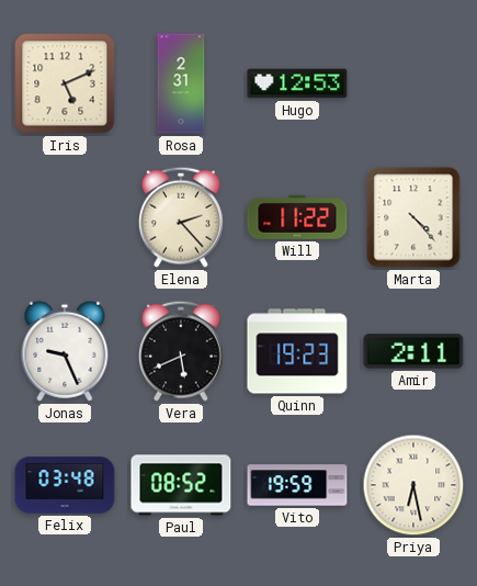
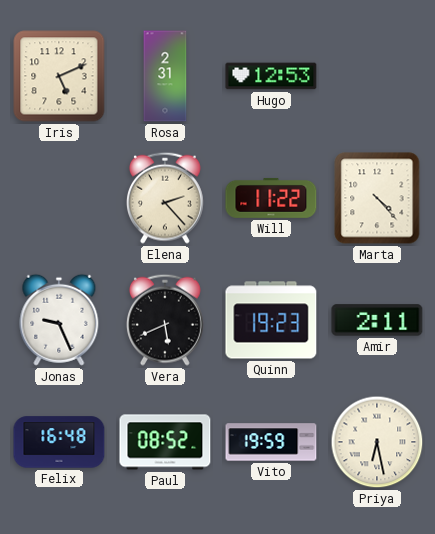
Felix: 03:48 -> 16:48 (59, 442)
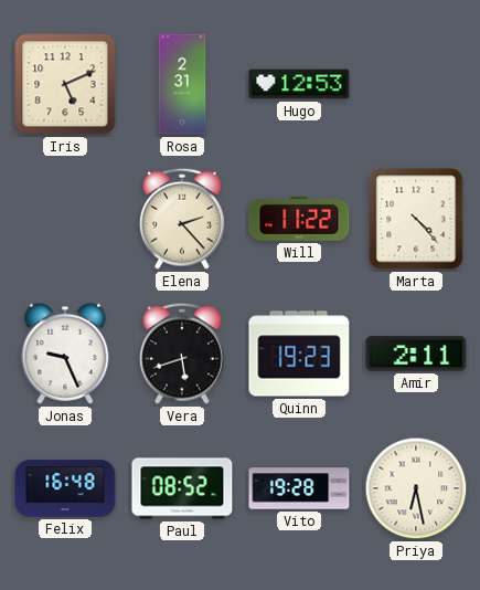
Vera: 5:41 -> 5:42 (183, 354)
Vito: 19:59 -> 19:28 (299, 488)
